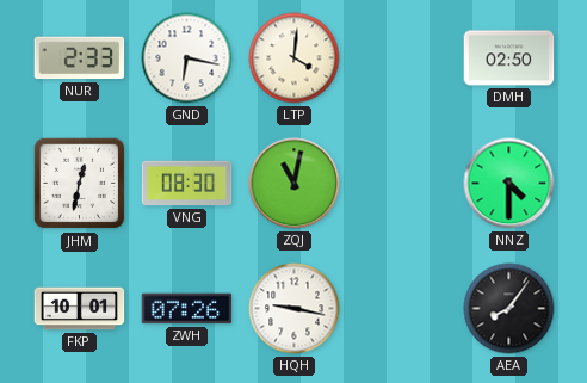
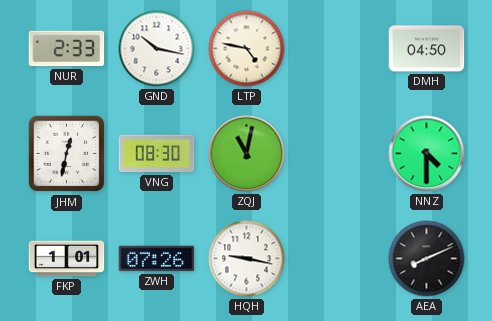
GND: 6:17 -> 10:17 (157, 49)
LTP: 4:01 -> 4:47 (247, 49)
DMH: 02:50 -> 04:50 (427, 49)
FKP: 10:01 -> 1:01 (67, 259)
AEA: 8:06 -> 8:11 (427, 259)
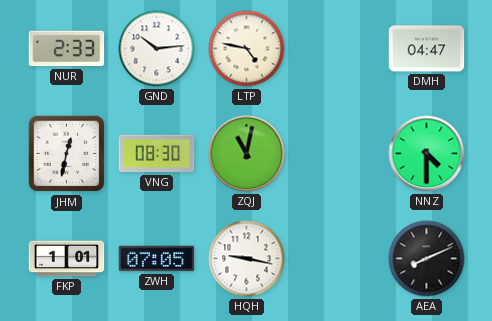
GND: 10:17 -> 10:14 (157, 49)
DMH: 04:50 -> 04:47 (427, 49)
ZWH: 07:26 -> 07:05 (157, 259)
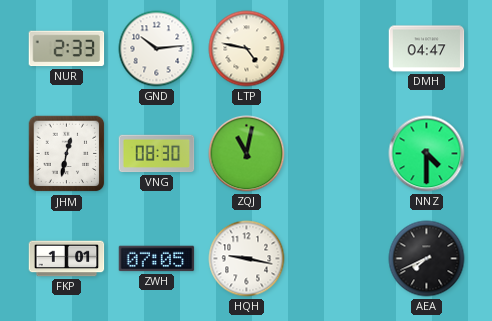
AEA: 8:11 -> 7:41 (427, 259)
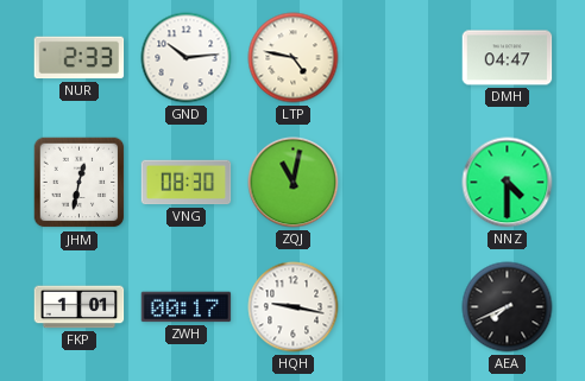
ZWH: 07:05 -> 00:17 (187, 307)
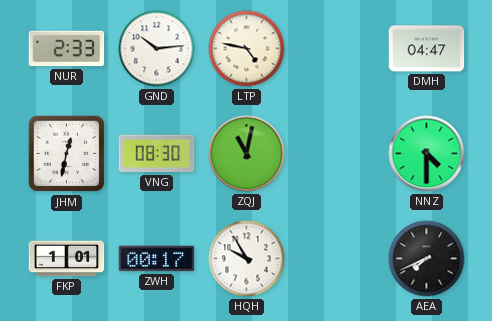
HQH: 9:17 -> 9:55 (247, 259)
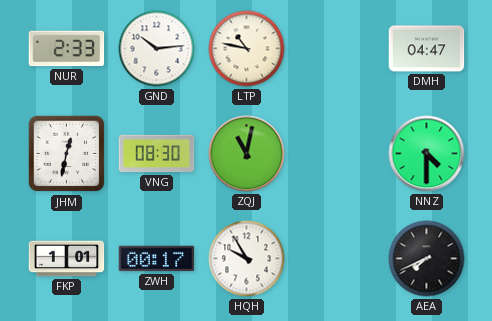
LTP: 4:47 -> 10:47 (247, 49)
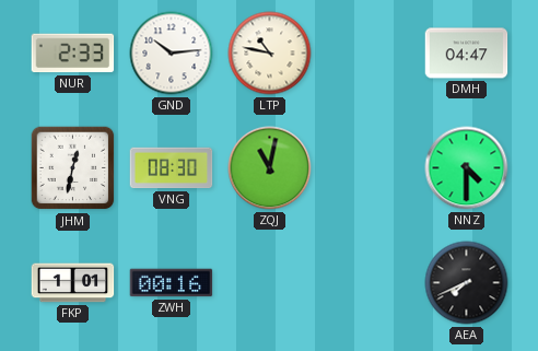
ZWH: 00:17 -> 00:16 (172, 283)
HQH: 9:55 -> none (247, 259)
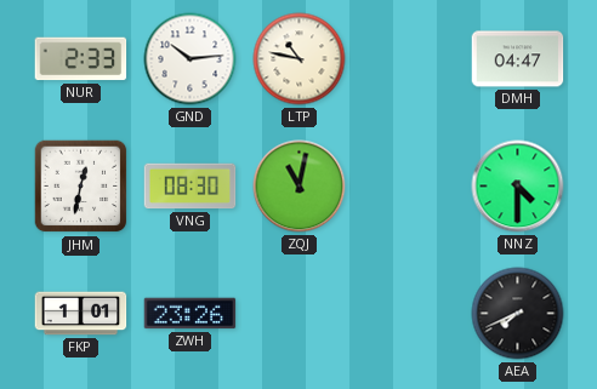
ZWH: 00:16 -> 23:26 (191, 314)
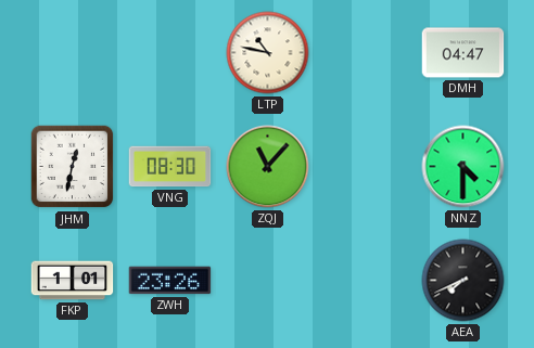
NUR: 2:33 -> none (81, 59)
GND: 10:14 -> none (191, 59)
ZQJ: 11:02 -> 11:07 (268, 167)
